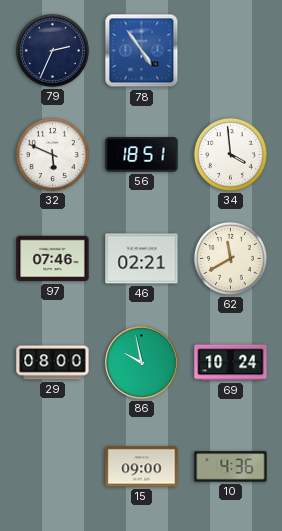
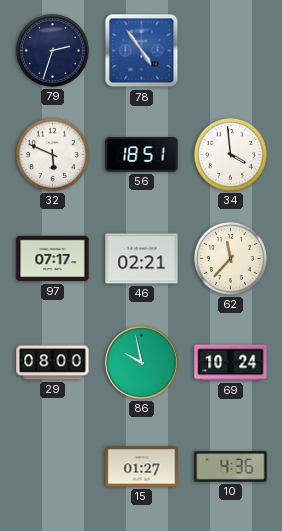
79: 2:34 -> 2:33 (52, 50)
97: 07:46 -> 07:17 (53, 259)
62: 11:40 -> 11:37 (230, 258)
15: 09:00 -> 01:27 (142, 467)
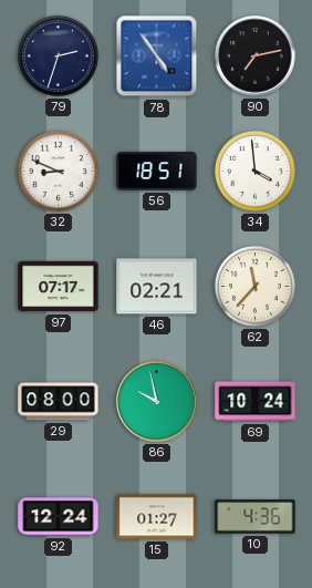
90: none -> 7:13 (256, 56)
32: 5:49 -> 8:49 (58, 171)
92: none -> 12:24 (59, 517)
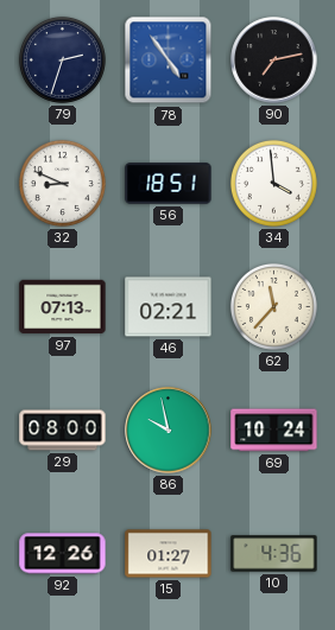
97: 07:17 -> 07:13 (63, 307)
92: 12:24 -> 12:26 (63, 554)
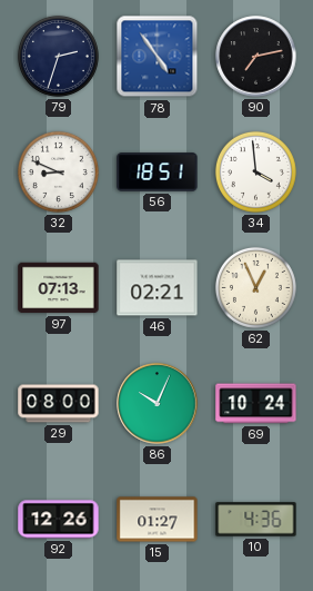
62: 11:37 -> 12:56 (255, 287)
86: 9:58 -> 10:04 (158, 404)
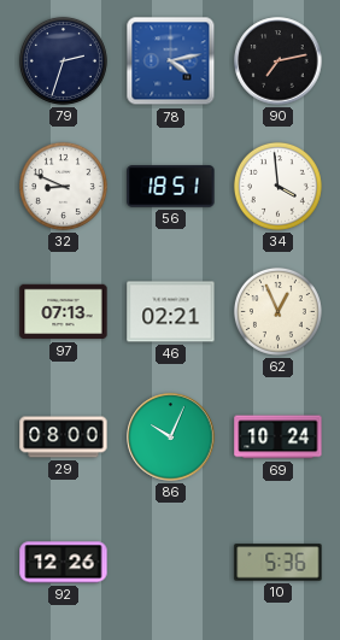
78: 4:54 -> 4:13 (171, 61)
15: 01:27 -> none (158, 520)
10: 4:36 -> 5:36 (279, 563)
